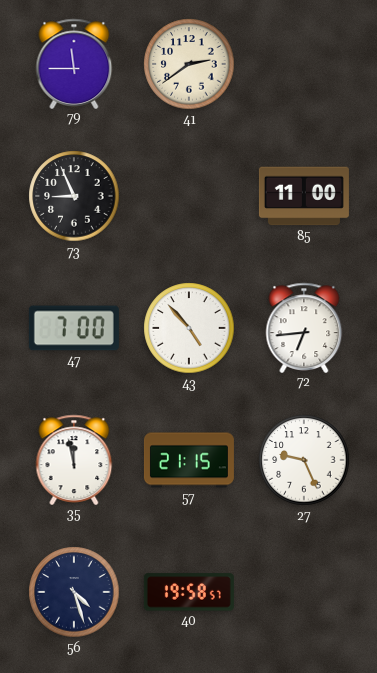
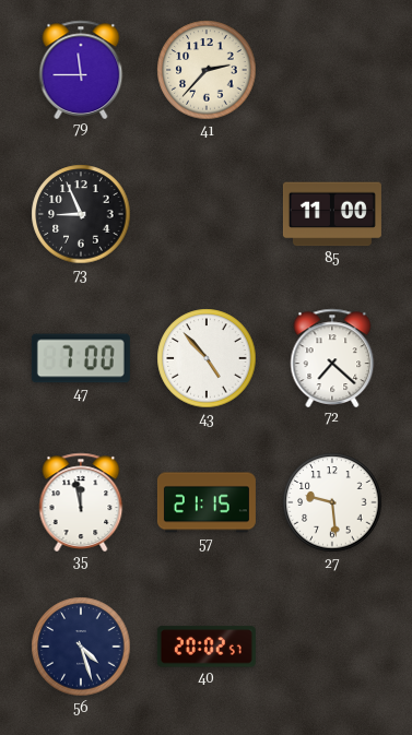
41: 2:39 -> 2:37 (207, 70)
72: 6:44 -> 7:22 (332, 357)
27: 9:26 -> 9:29 (332, 502)
40: 19:58 -> 20:02 (207, 647)
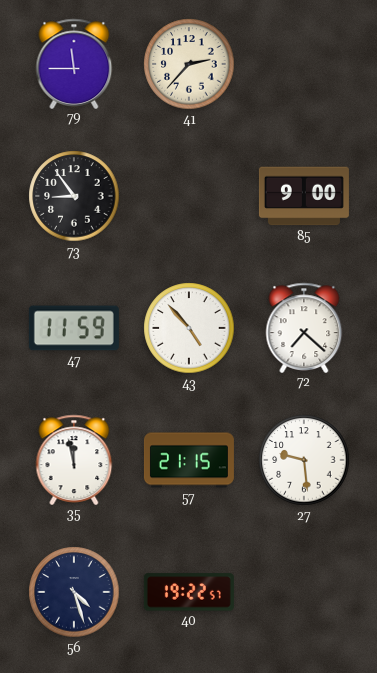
73: 8:56 -> 8:54 (74, 196)
85: 11:00 -> 9:00 (304, 196)
47: 7:00 -> 11:59 (74, 328)
40: 20:02 -> 19:22 (189, 592)
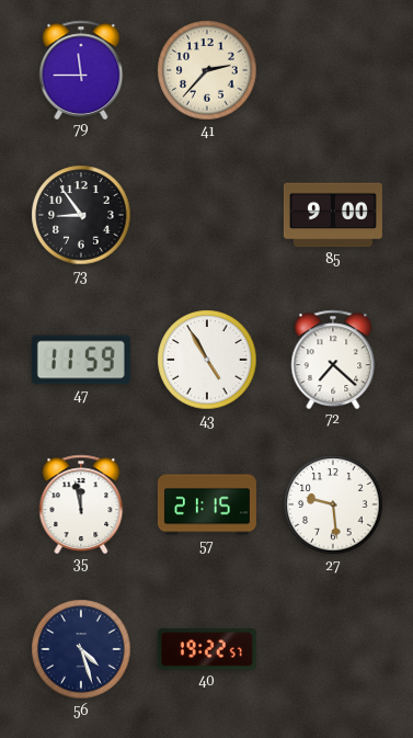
43: 4:53 -> 4:55 (207, 360)
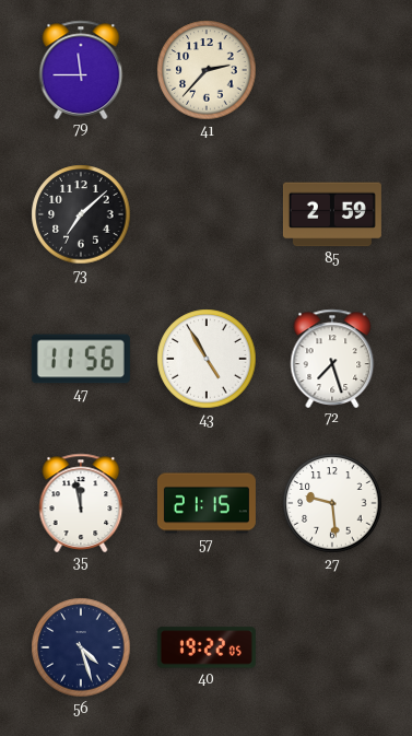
73: 8:54 -> 7:08 (81, 214)
85: 9:00 -> 2:59 (332, 214)
47: 11:59 -> 11:56 (81, 359)
72: 7:22 -> 7:27 (332, 358)
40: 19:22:57 -> 19:22:05 (207, 647)
